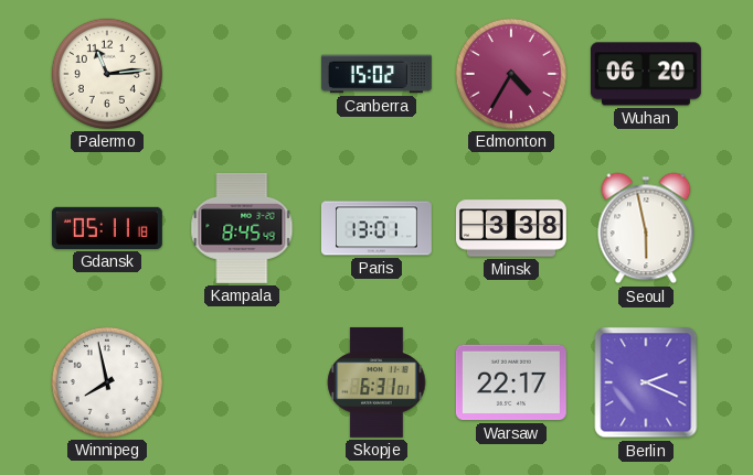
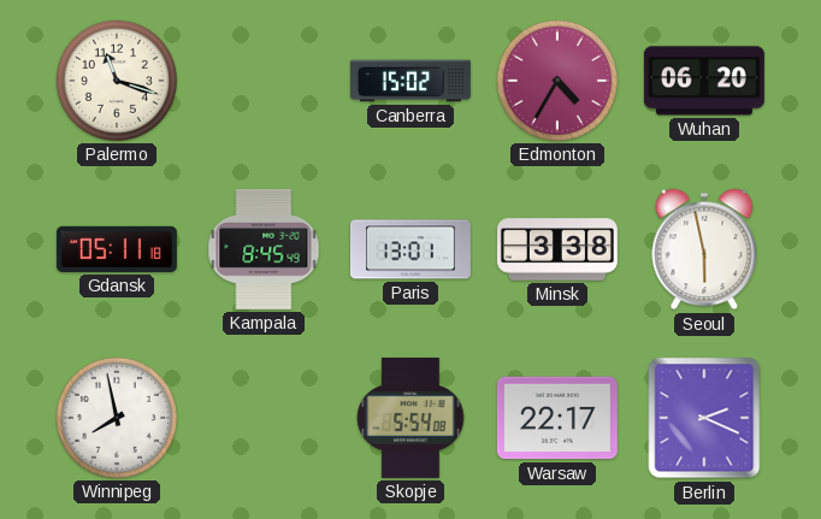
Palermo: 11:14 -> 11:18 (117, 81)
Skopje: 6:31 -> 5:54 (410, 418)
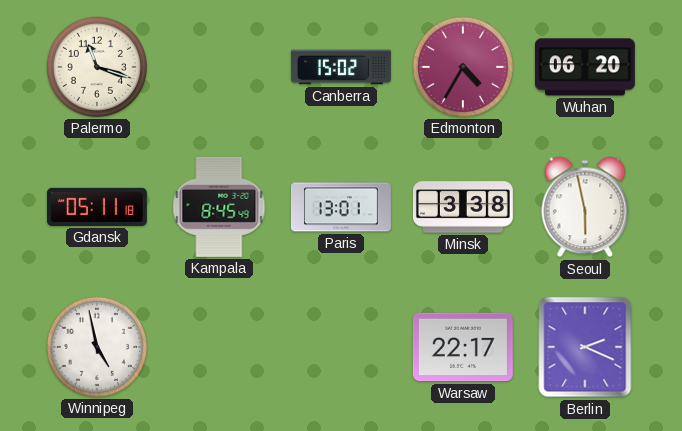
Winnipeg: 7:58 -> 4:58 (97, 347)
Skopje: 5:54 -> none (410, 418)
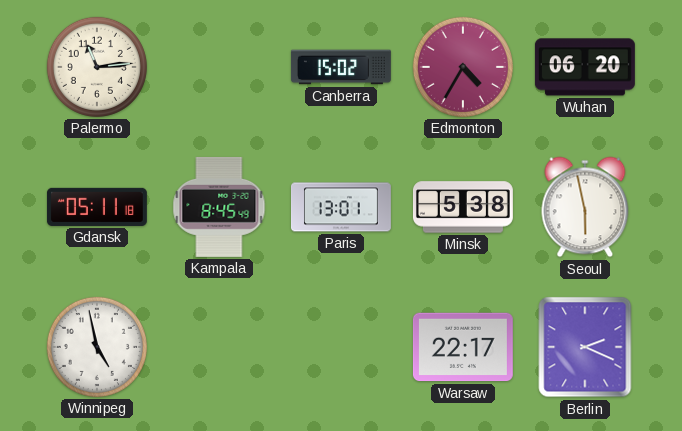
Palermo: 11:18 -> 11:14 (97, 67)
Minsk: 3:38 -> 5:38 (463, 207)
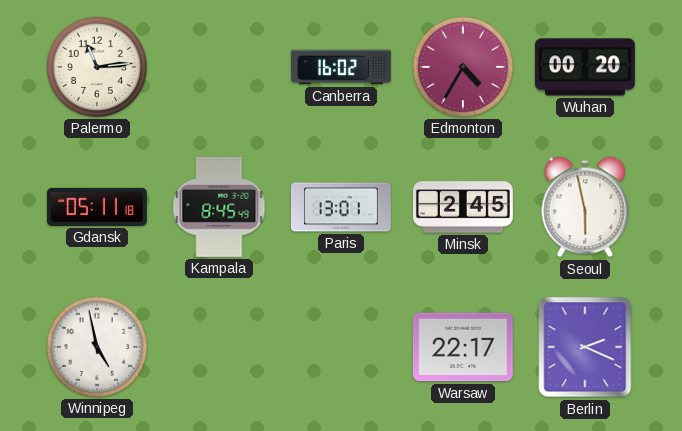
Canberra: 15:02 -> 16:02 (341, 67)
Wuhan: 06:20 -> 00:20 (585, 67)
Minsk: 5:38 -> 2:45 (463, 207)
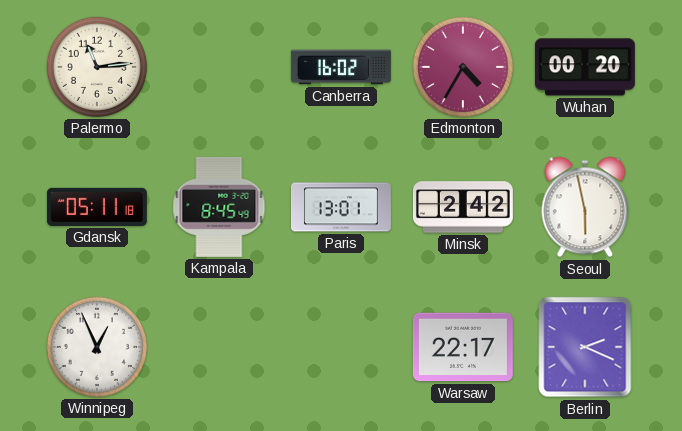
Minsk: 2:45 -> 2:42 (463, 207)
Winnipeg: 4:58 -> 12:56 (97, 347)
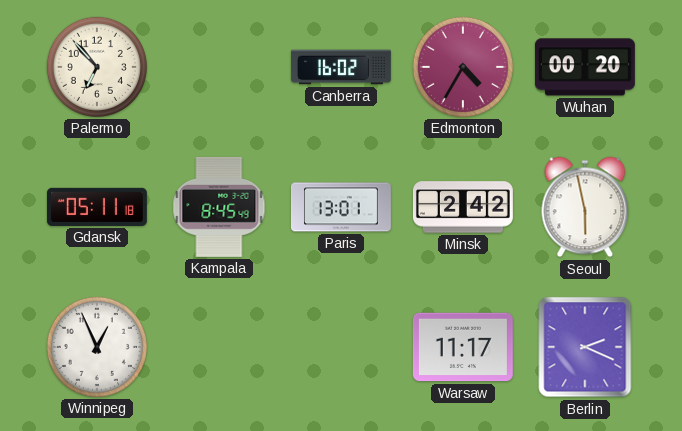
Palermo: 11:14 -> 6:53 (97, 67)
Warsaw: 22:17 -> 11:17 (463, 347)
